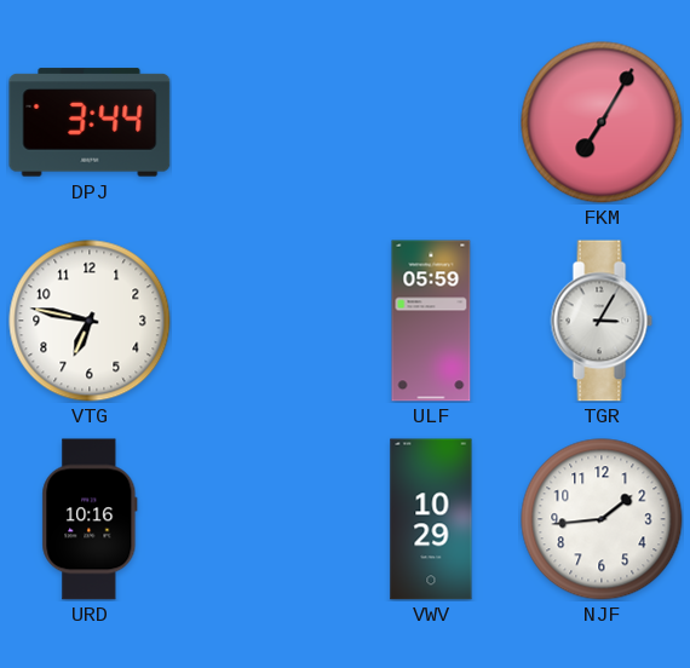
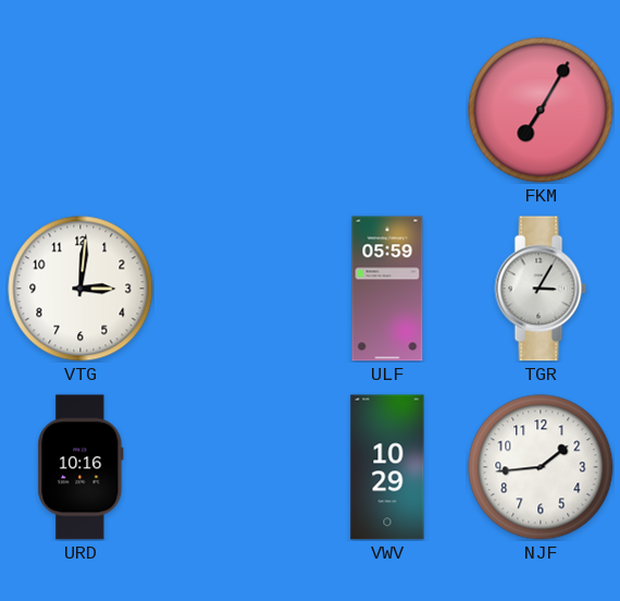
DPJ: 3:44 -> none (90, 122)
VTG: 6:47 -> 3:01 (80, 289)
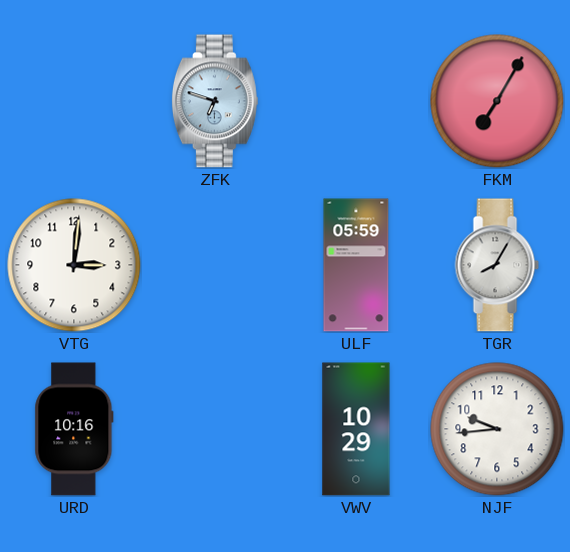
ZFK: none -> 6:48 (215, 101)
TGR: 3:05 -> 8:05 (497, 265)
NJF: 1:44 -> 9:44 (497, 429)
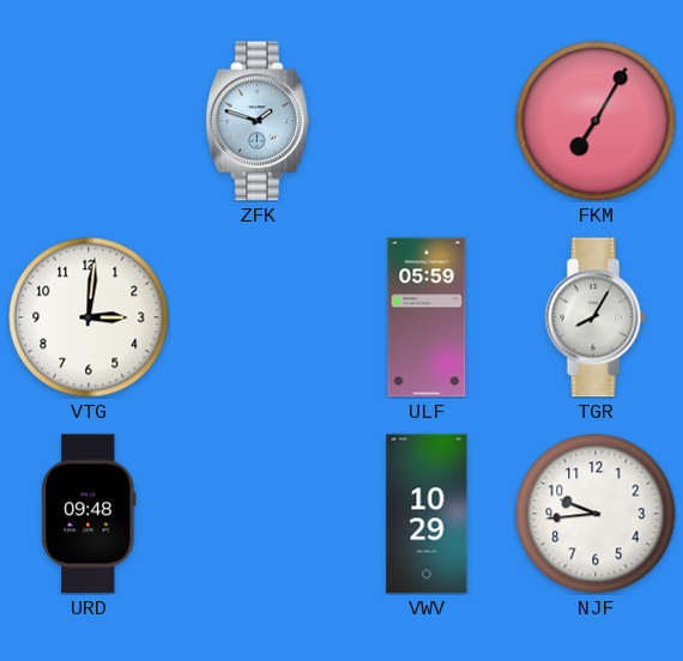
ZFK: 6:48 -> 1:48 (258, 121)
URD: 10:16 -> 09:48 (89, 514)
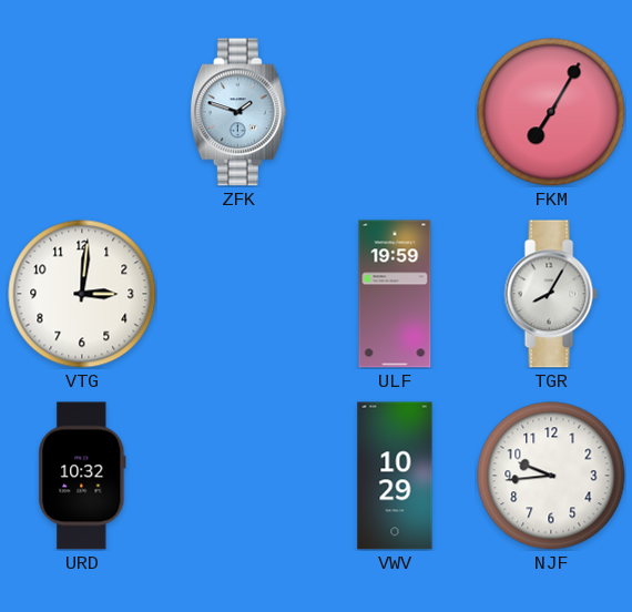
ULF: 05:59 -> 19:59 (395, 294)
URD: 09:48 -> 10:32 (82, 476)
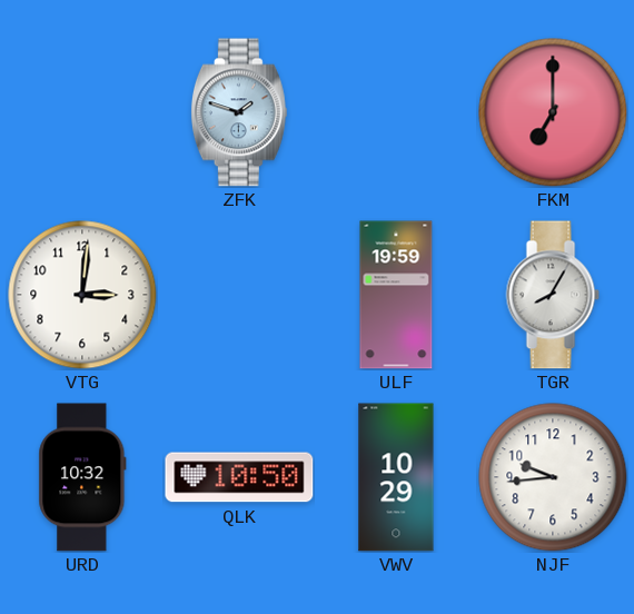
FKM: 7:05 -> 7:00 (553, 112)
QLK: none -> 10:50 (239, 477)
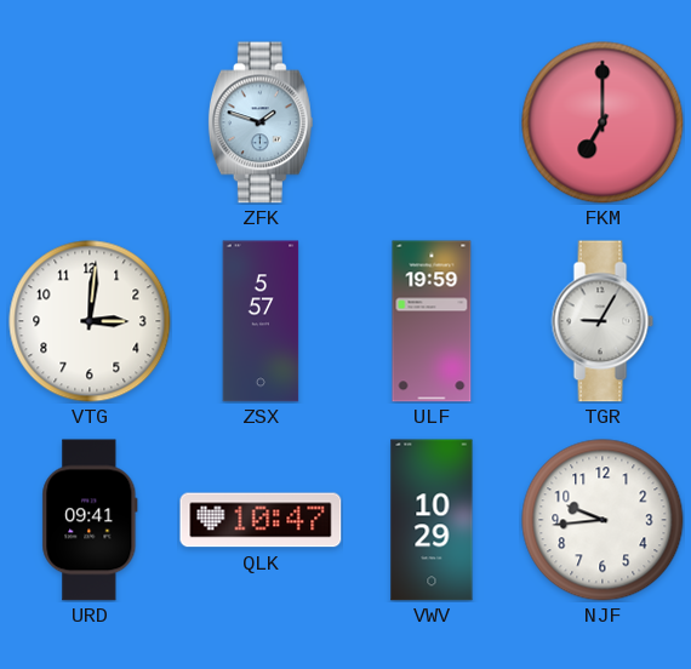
ZSX: none -> 5:57 (261, 321)
TGR: 8:05 -> 9:05 (603, 321)
URD: 10:32 -> 09:41 (90, 520)
QLK: 10:50 -> 10:47 (261, 520)
